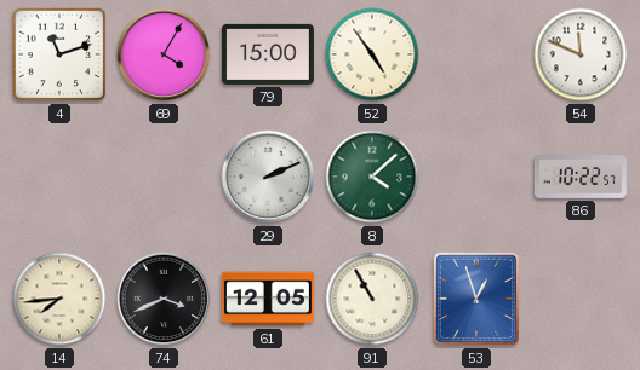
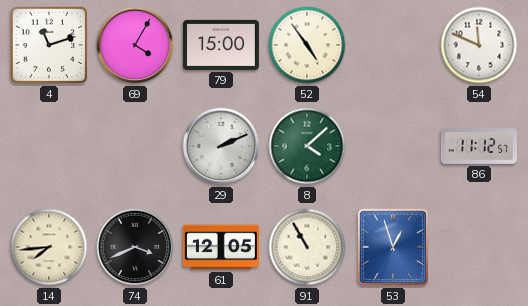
86: 10:22 -> 11:12 (479, 147)
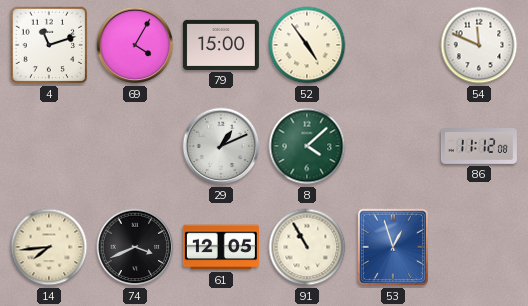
29: 2:11 -> 1:11 (221, 146)
86: 11:12:57 -> 11:12:08 (479, 147)
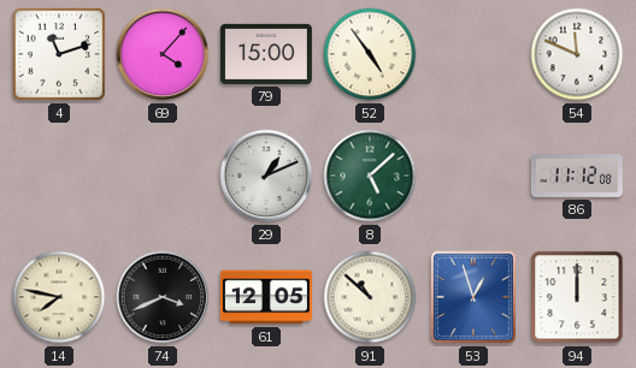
69: 4:05 -> 4:07 (163, 54)
8: 4:08 -> 5:08 (370, 176)
14: 7:44 -> 7:47 (59, 297)
91: 10:55 -> 10:52 (370, 297)
94: none -> 12:00 (577, 297)
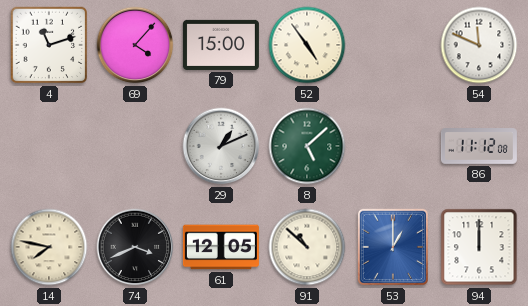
53: 12:57 -> 1:00 (393, 247)
